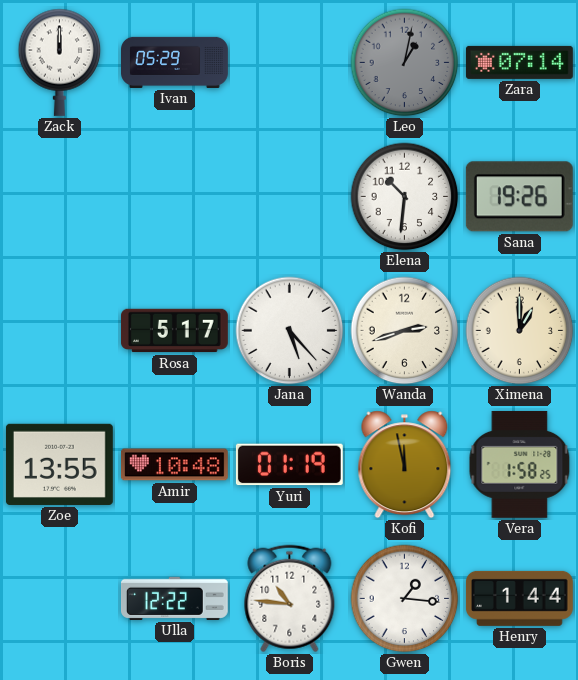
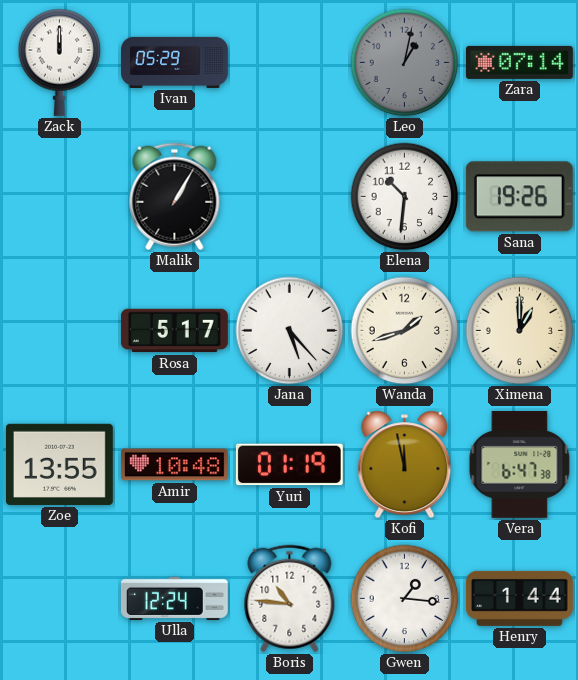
Malik: none -> 1:05 (175, 197)
Wanda: 2:42 -> 1:42 (405, 331)
Vera: 1:58 -> 6:47 (520, 464)
Ulla: 12:22 -> 12:24 (174, 598)
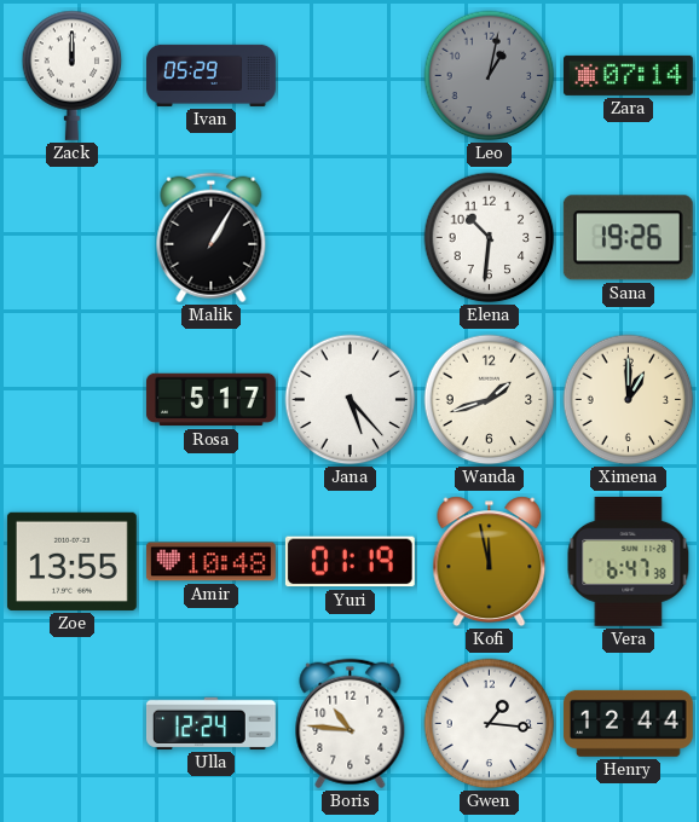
Henry: 1:44 -> 12:44 (628, 723)
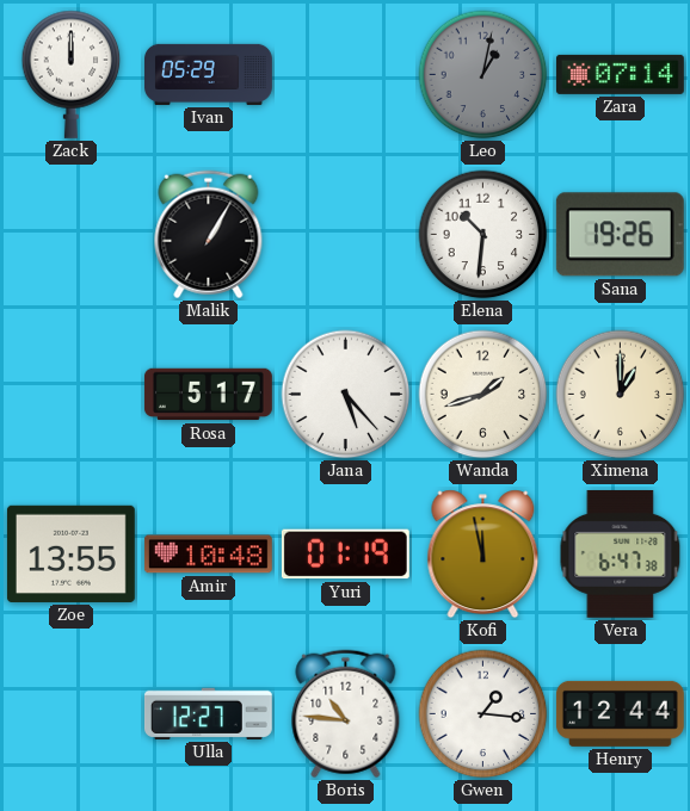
Ulla: 12:24 -> 12:27 (208, 713)
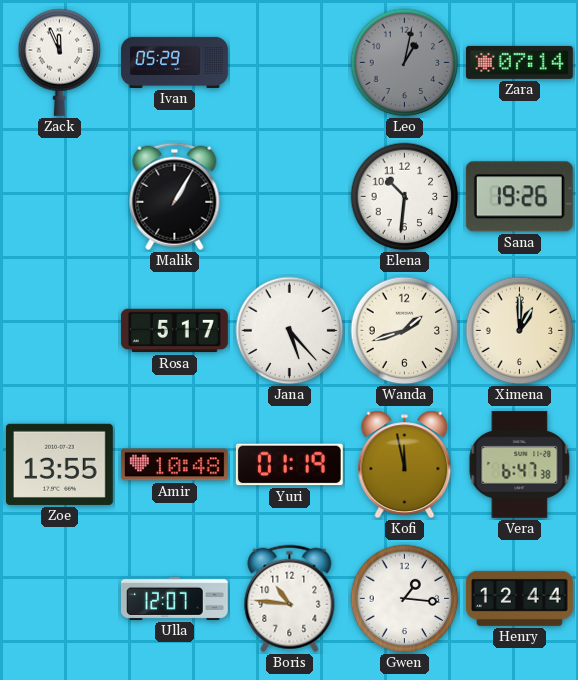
Zack: 12:00 -> 11:56 (60, 62)
Ulla: 12:27 -> 12:07 (174, 598)
